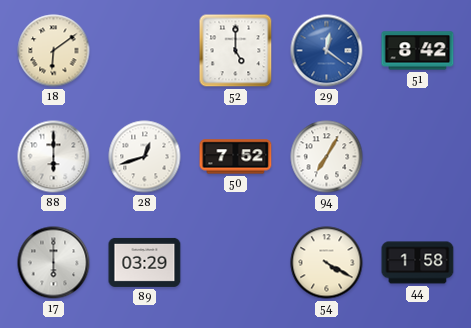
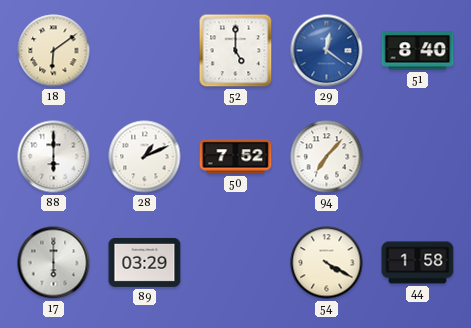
51: 8:42 -> 8:40 (418, 51)
28: 12:42 -> 1:11 (145, 157)
94: 7:05 -> 7:07 (327, 157)
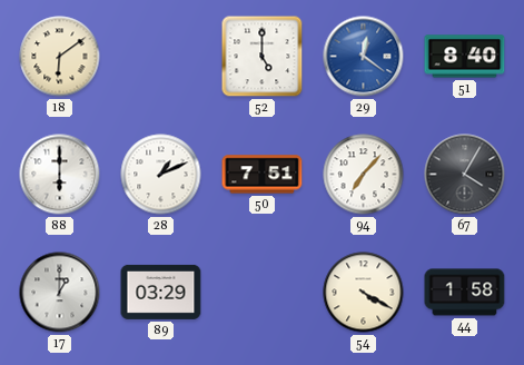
50: 7:52 -> 7:51 (263, 175)
67: none -> 4:05 (465, 175)
17: 6:00 -> 1:00 (60, 293)
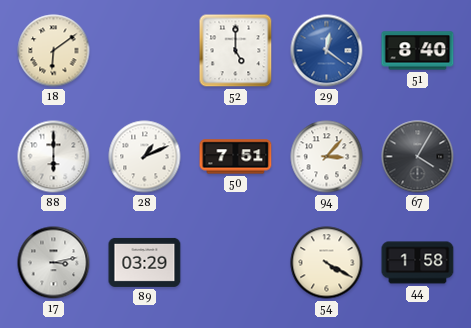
94: 7:07 -> 3:07 (327, 157)
17: 1:00 -> 3:13 (54, 263)
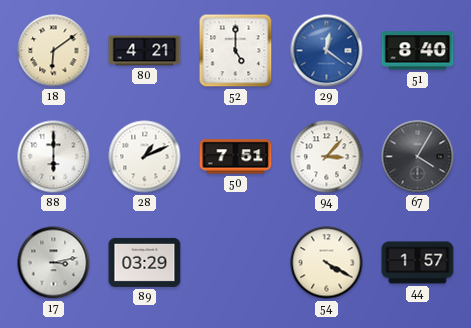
80: none -> 4:21 (145, 51)
44: 1:58 -> 1:57 (418, 263)
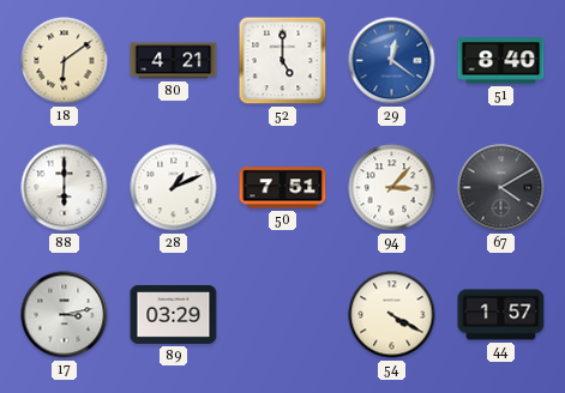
67: 4:05 -> 4:10 (501, 188)
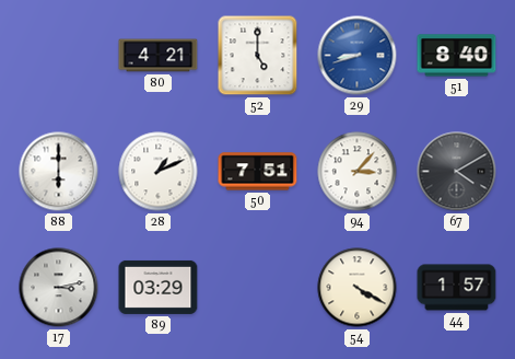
18: 6:09 -> none (65, 61)
29: 12:21 -> 8:42 (358, 56)
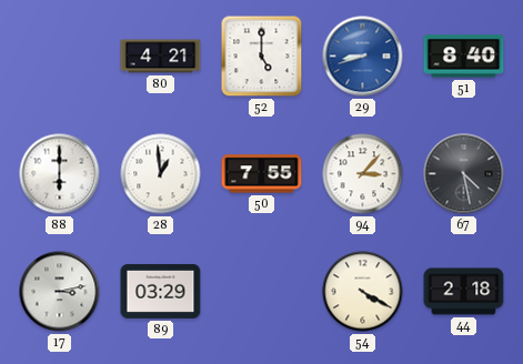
28: 1:11 -> 12:59 (161, 174)
50: 7:51 -> 7:55 (262, 174)
67: 4:10 -> 4:28 (464, 174)
44: 1:57 -> 2:18 (464, 292)
